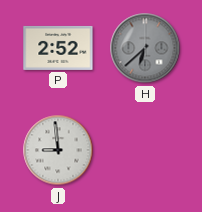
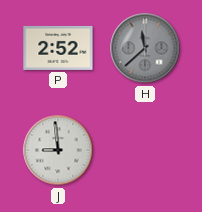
H: 6:38 -> 11:38 (145, 48)
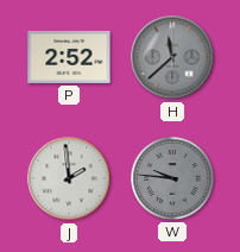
J: 8:59 -> 1:59 (69, 178)
W: none -> 9:46 (172, 178)
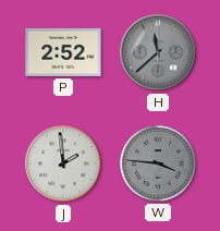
W: 9:46 -> 3:46 (158, 163)
